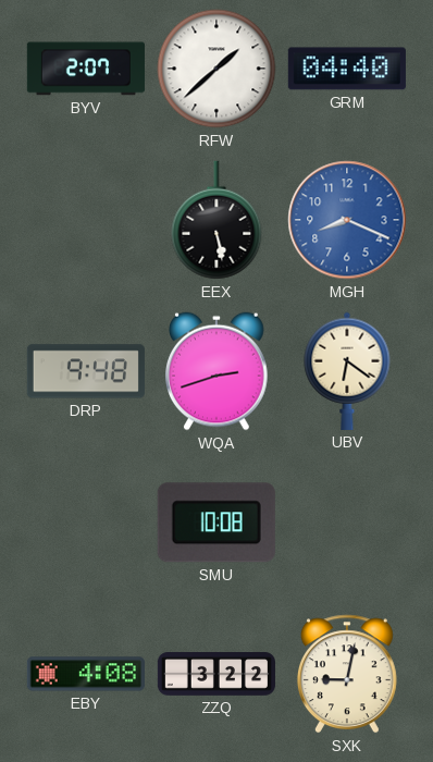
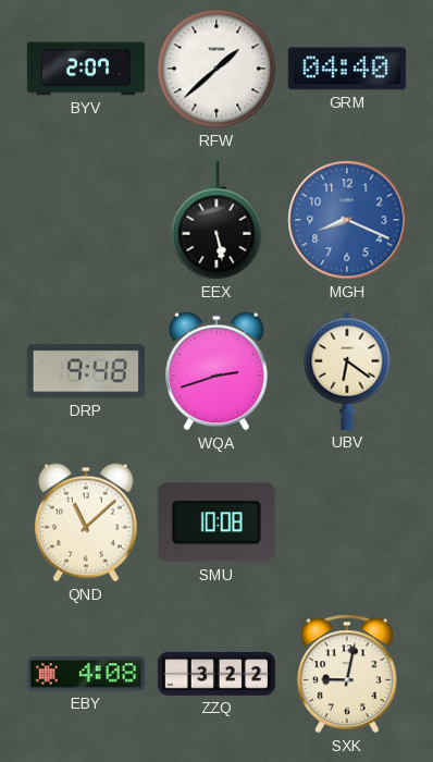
QND: none -> 11:08 (87, 523)
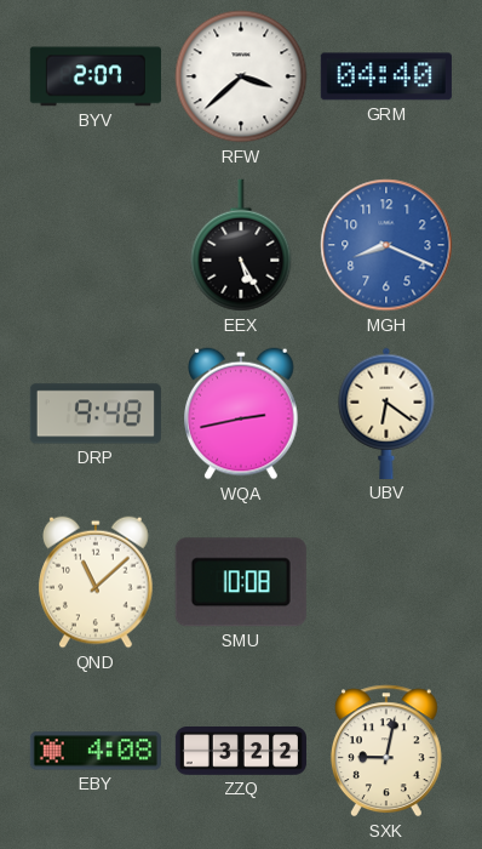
RFW: 1:38 -> 3:38 (241, 76)
EEX: 5:28 -> 5:25 (241, 245)
WQA: 2:42 -> 2:43 (242, 414)
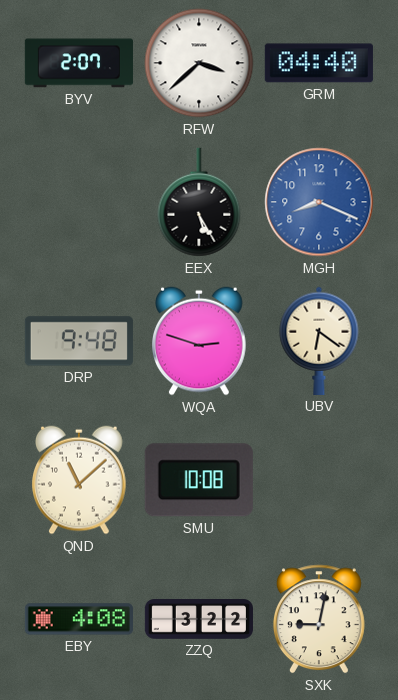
WQA: 2:43 -> 2:48 (200, 341)
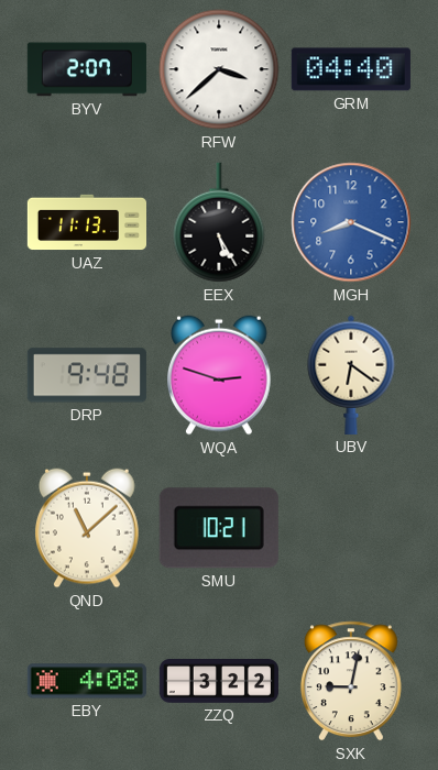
UAZ: none -> 11:13 (86, 222)
SMU: 10:08 -> 10:21 (219, 528)
